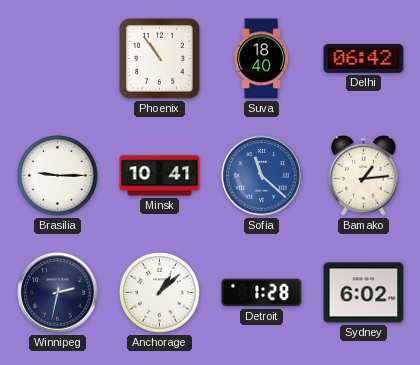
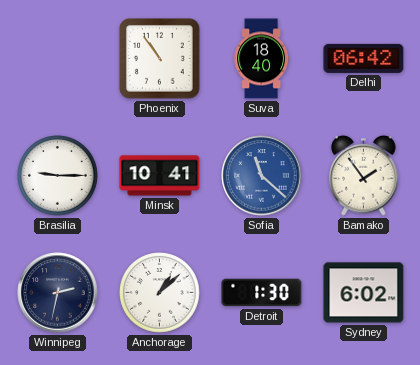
Bamako: 1:14 -> 1:54 (364, 175)
Detroit: 1:28 -> 1:30 (262, 293)
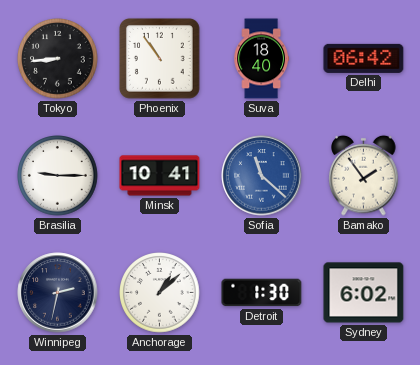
Tokyo: none -> 8:44 (58, 59)
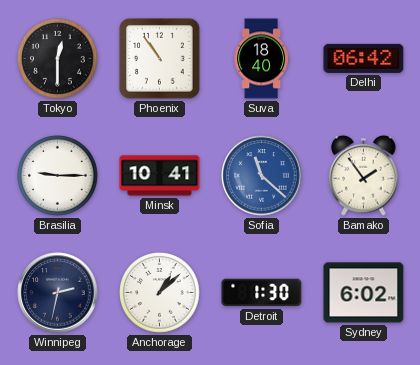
Tokyo: 8:44 -> 12:30 (58, 59)
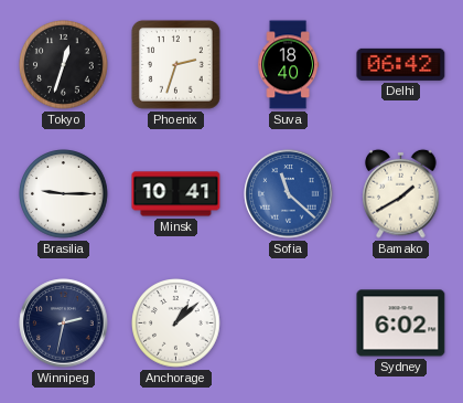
Tokyo: 12:30 -> 12:33 (64, 65)
Phoenix: 10:54 -> 2:33 (175, 64)
Bamako: 1:54 -> 1:40 (401, 193)
Detroit: 1:30 -> none (262, 293)
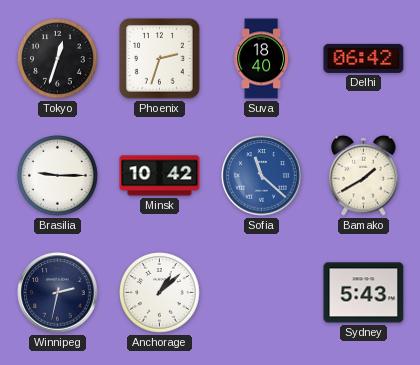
Minsk: 10:41 -> 10:42 (160, 176)
Sydney: 6:02 -> 5:43 (364, 293)
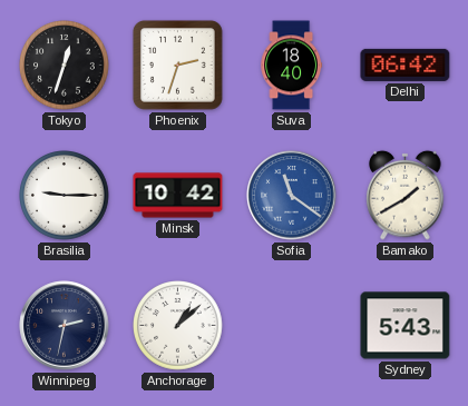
Sofia: 11:22 -> 11:21 (292, 196)
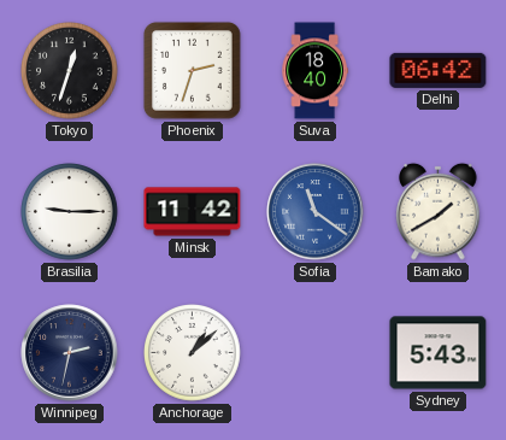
Minsk: 10:42 -> 11:42 (193, 212)
